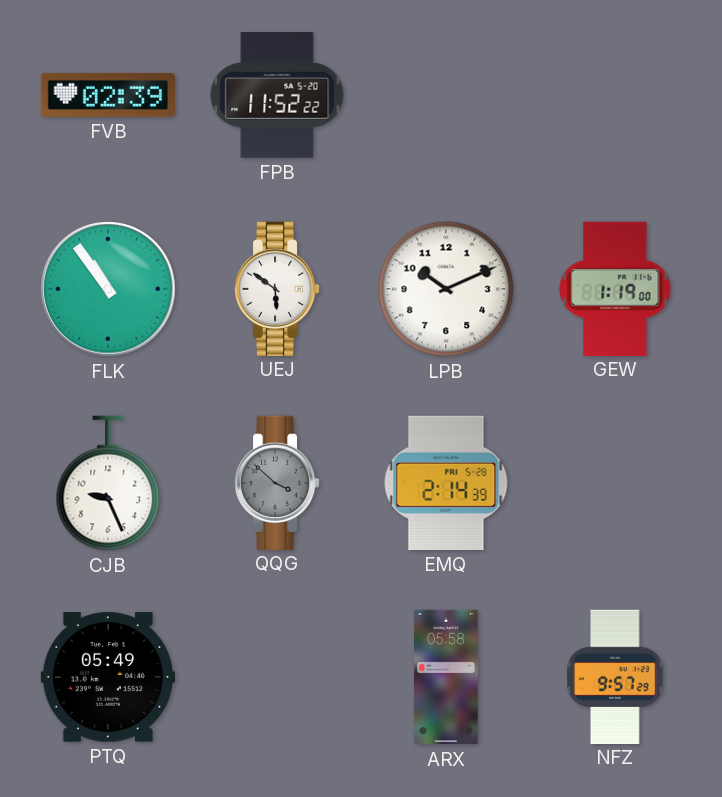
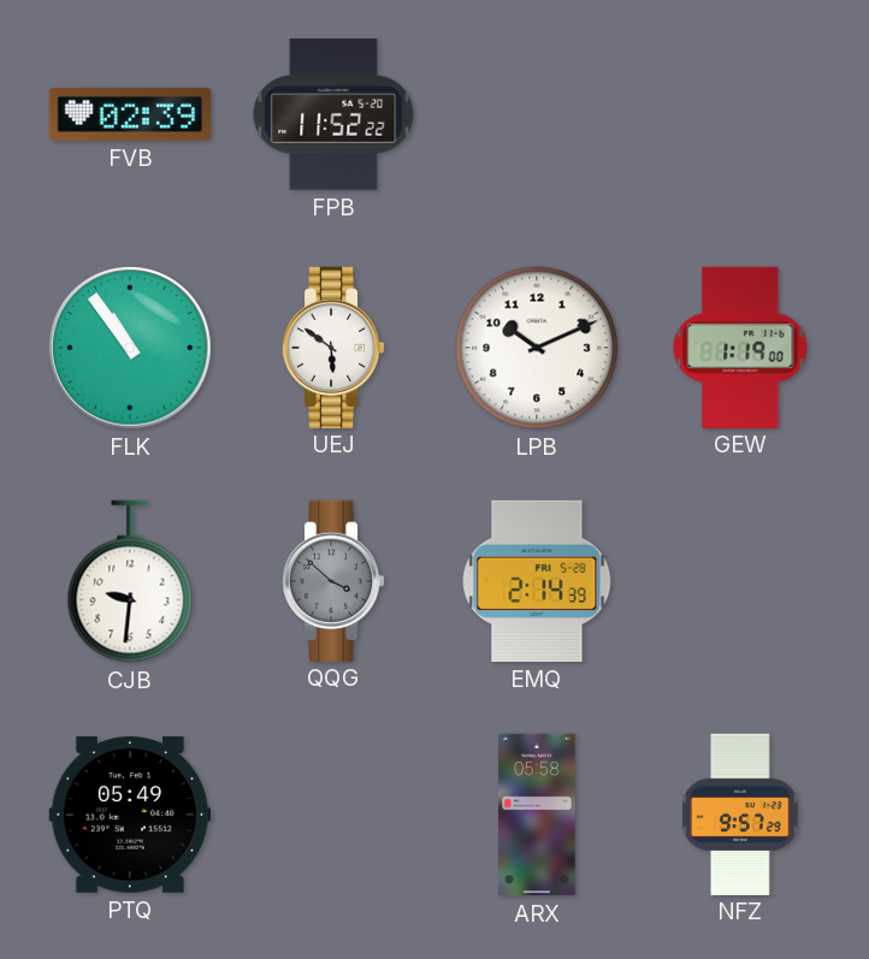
CJB: 9:26 -> 9:31 (130, 581)
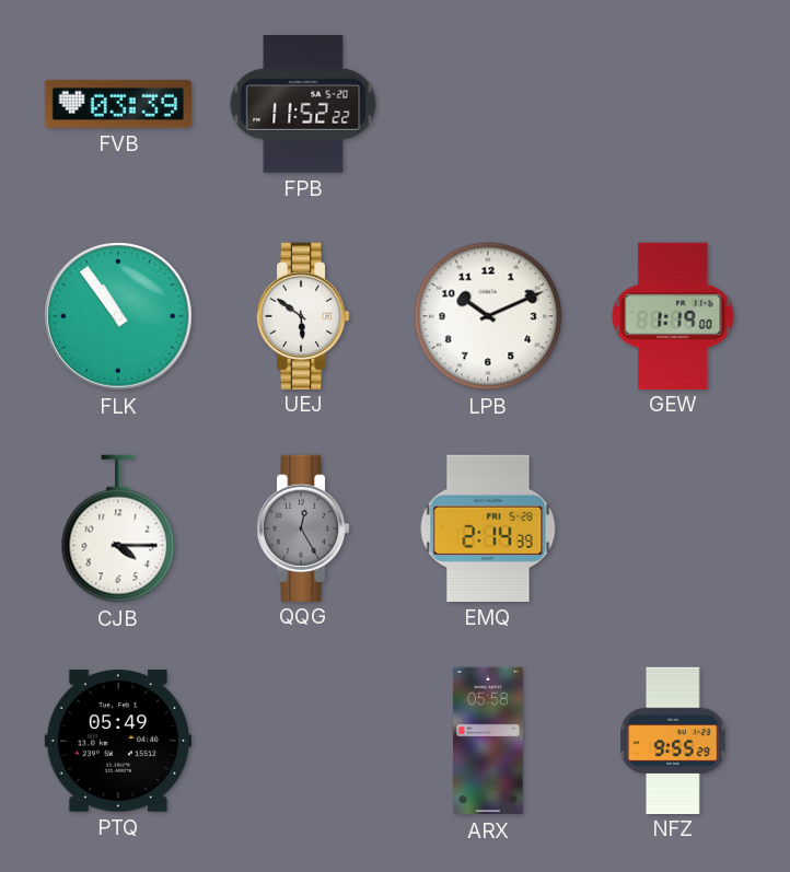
FVB: 02:39 -> 03:39 (118, 104)
CJB: 9:31 -> 4:15 (118, 528)
QQG: 3:52 -> 12:25 (303, 527)
NFZ: 9:57 -> 9:55 (673, 740)
